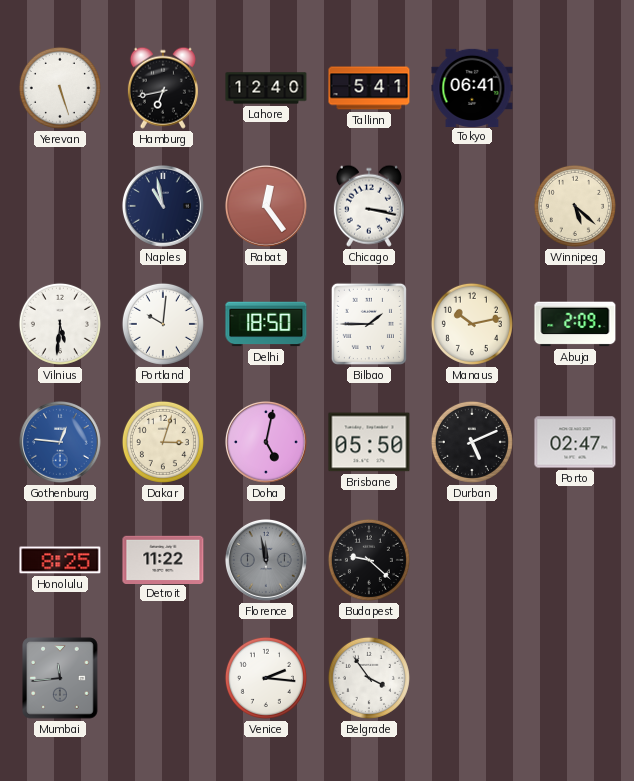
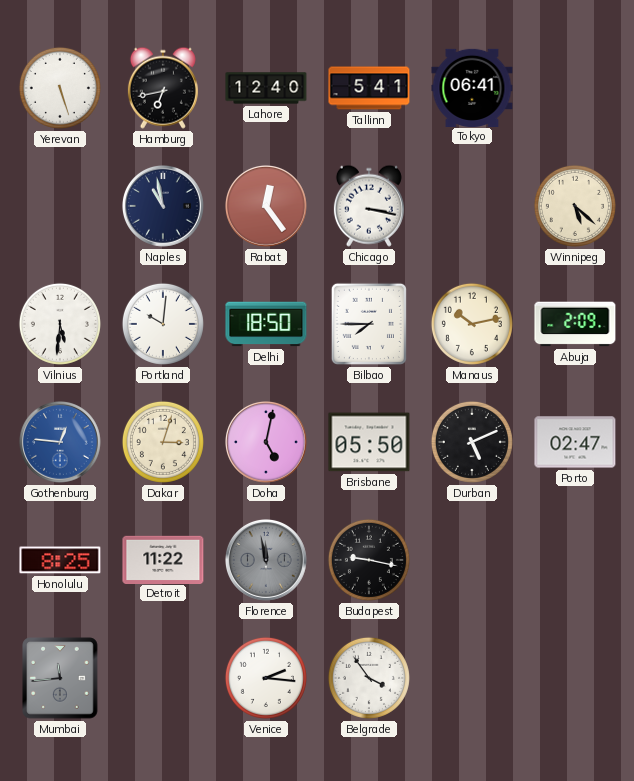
Bilbao: 1:45 -> 7:45 (369, 324)
Budapest: 9:22 -> 9:17 (369, 560)
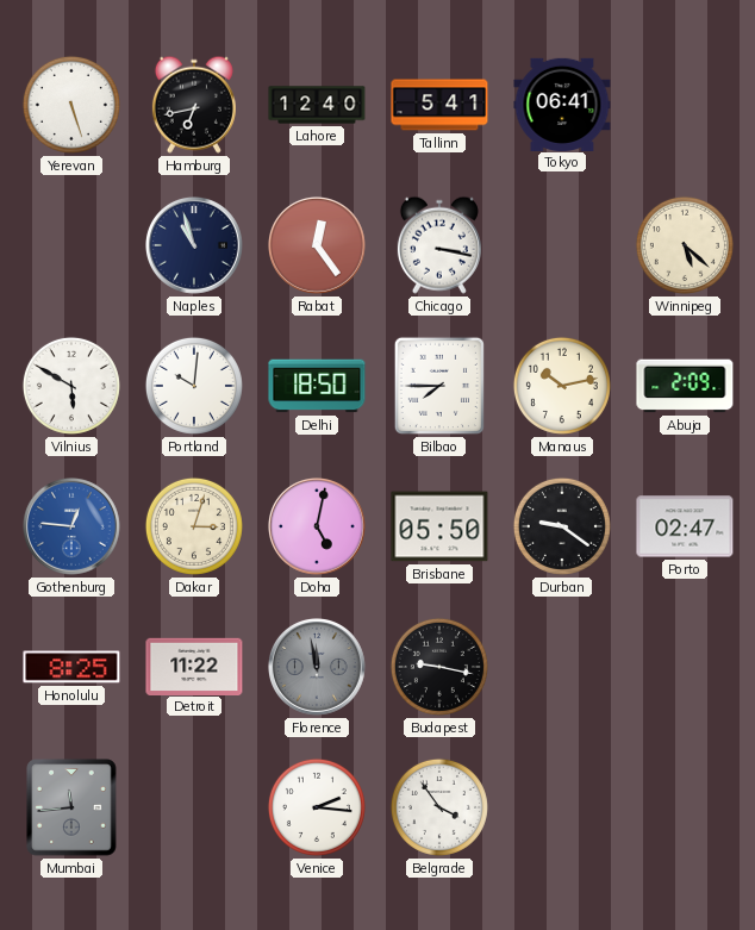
Naples: 10:58 -> 10:57 (195, 246)
Vilnius: 5:31 -> 5:50 (71, 386)
Durban: 5:11 -> 9:21 (562, 526)
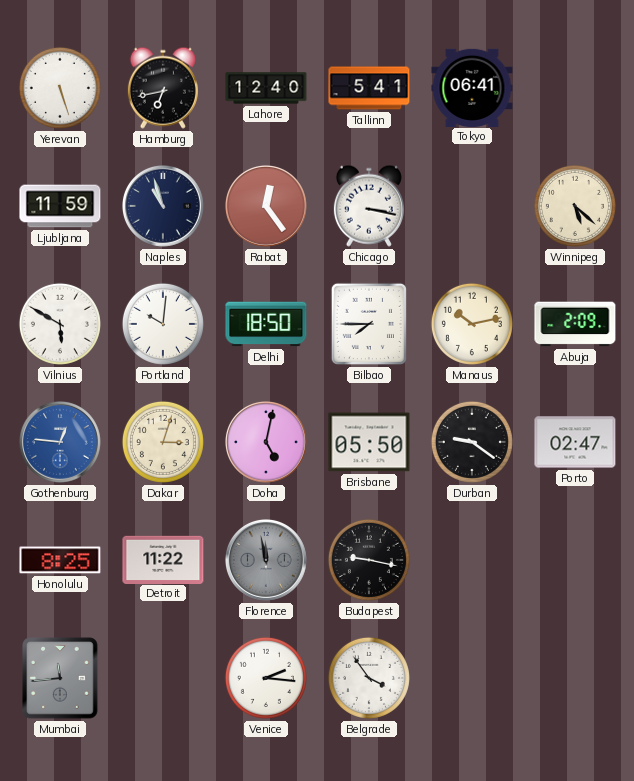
Ljubljana: none -> 11:59 (60, 206)
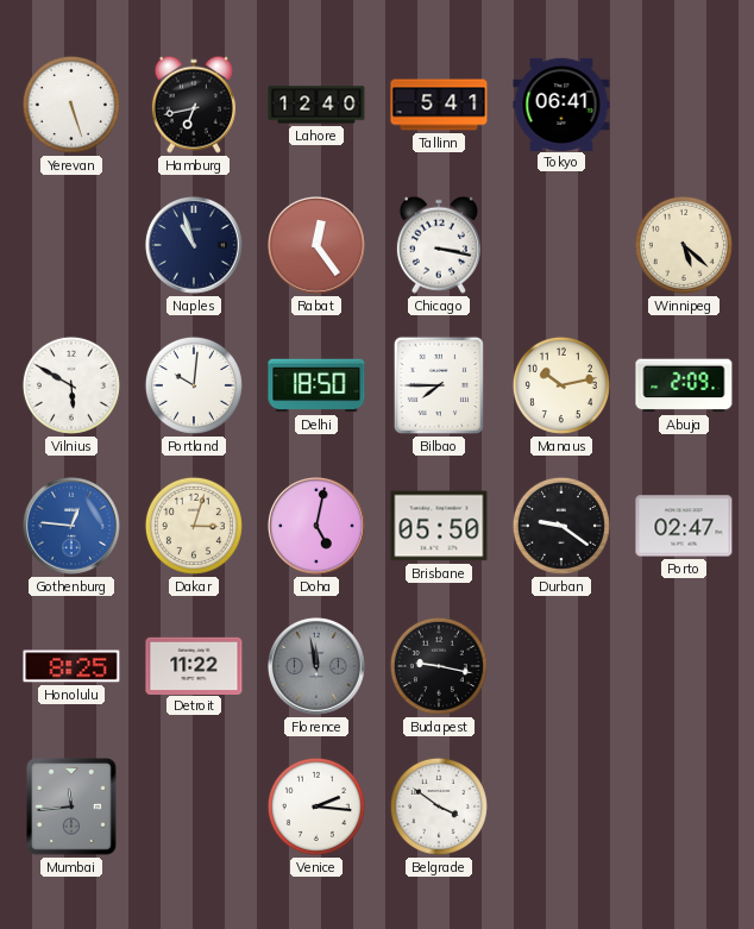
Ljubljana: 11:59 -> none (60, 206)
Belgrade: 3:54 -> 3:51 (439, 806)
